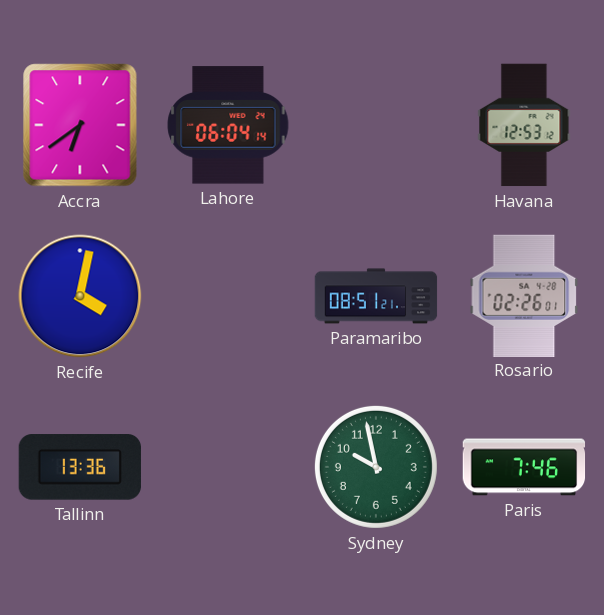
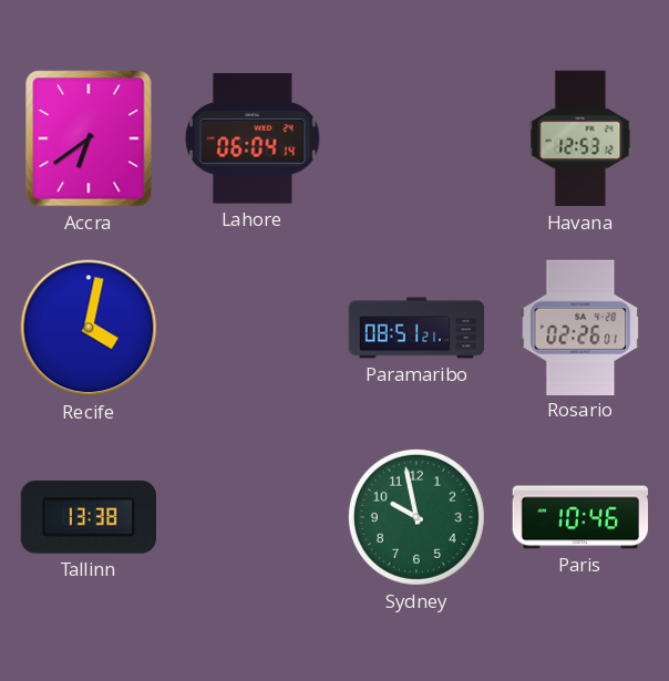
Tallinn: 13:36 -> 13:38 (88, 517)
Paris: 7:46 -> 10:46 (580, 517)
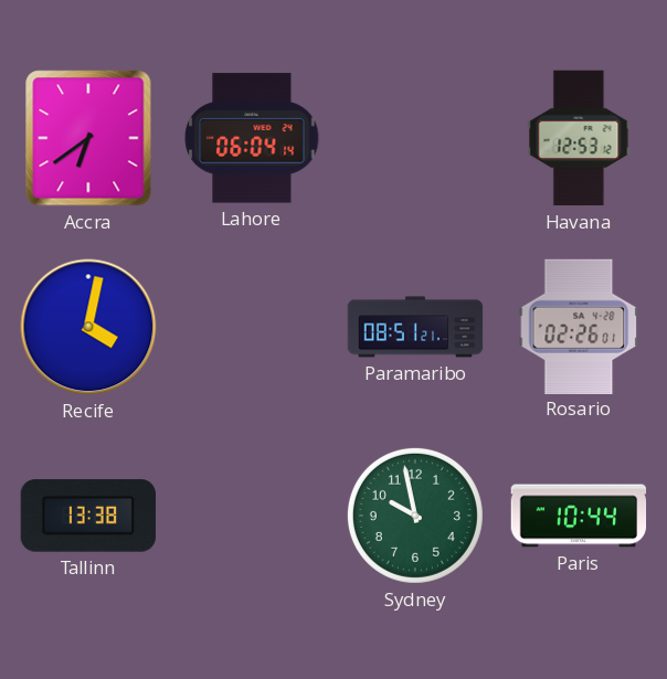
Paris: 10:46 -> 10:44 (579, 516)
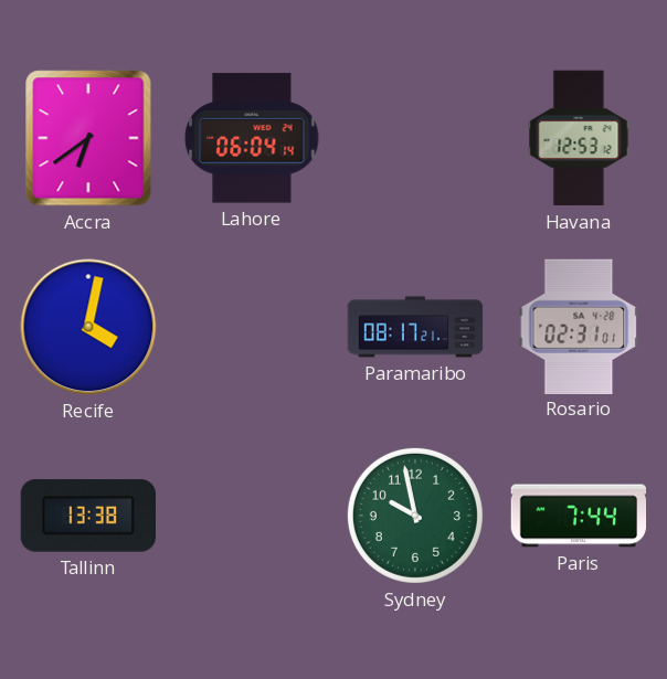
Paramaribo: 08:51 -> 08:17 (415, 327)
Rosario: 02:26 -> 02:31 (579, 326)
Paris: 10:44 -> 7:44 (579, 516)
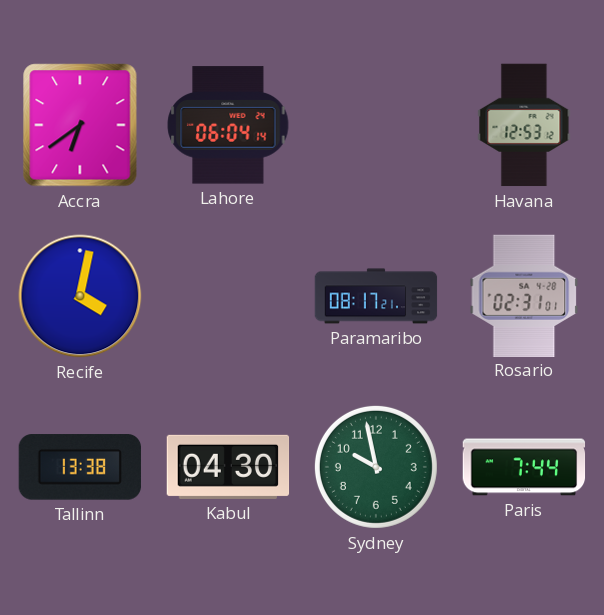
Kabul: none -> 04:30 (228, 467)
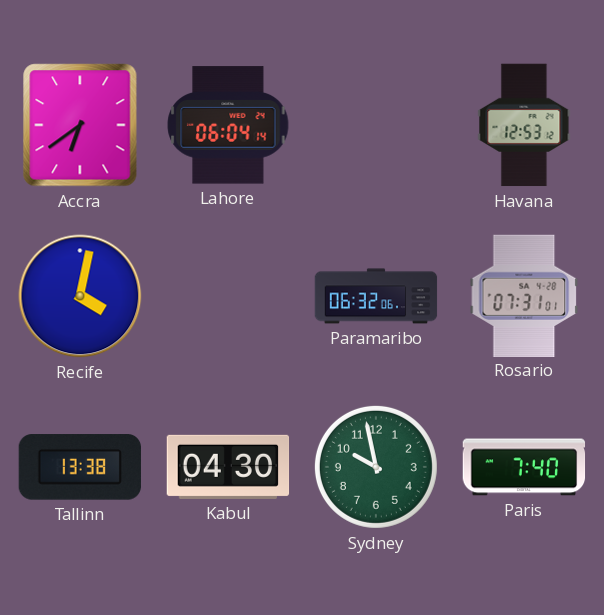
Paramaribo: 08:17 -> 06:32 (376, 296)
Rosario: 02:31 -> 07:31 (524, 295)
Paris: 7:44 -> 7:40 (524, 467)
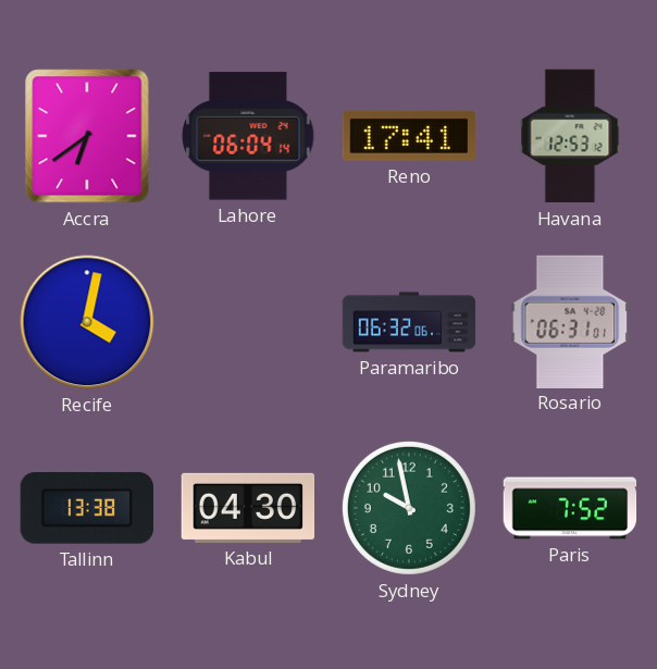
Reno: none -> 17:41 (409, 136)
Rosario: 07:31 -> 06:31 (570, 321)
Paris: 7:40 -> 7:52 (570, 508)
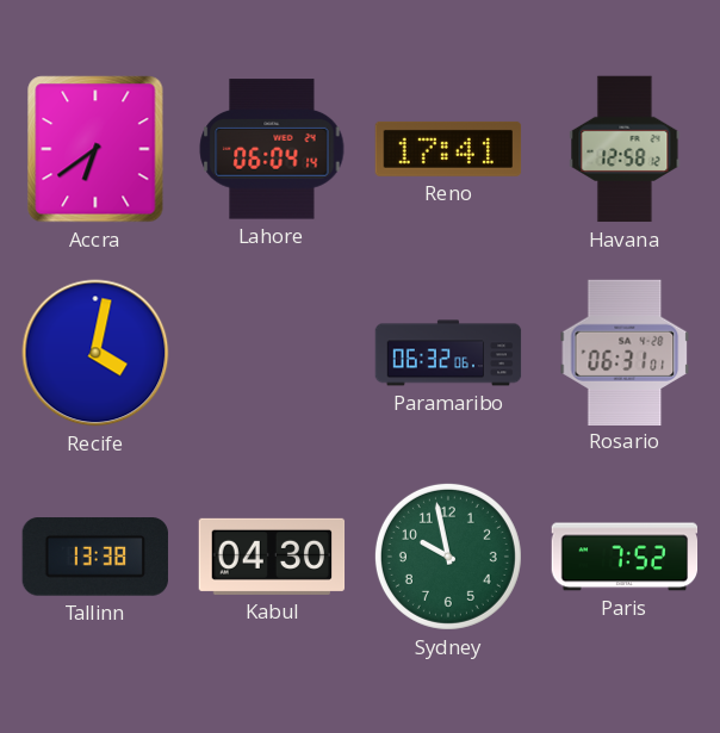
Havana: 12:53 -> 12:58 (625, 149)
